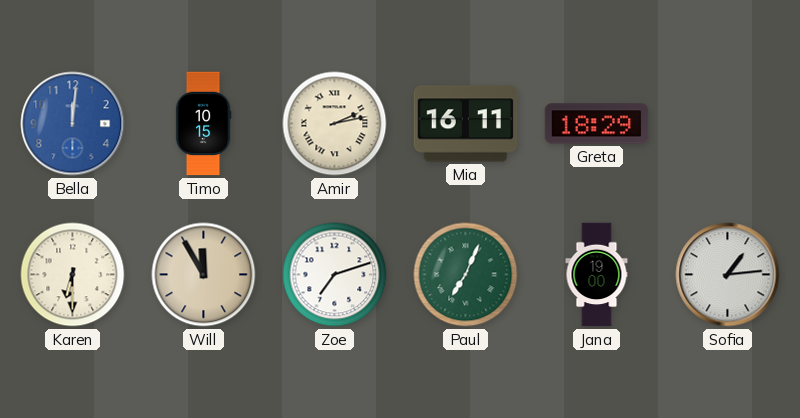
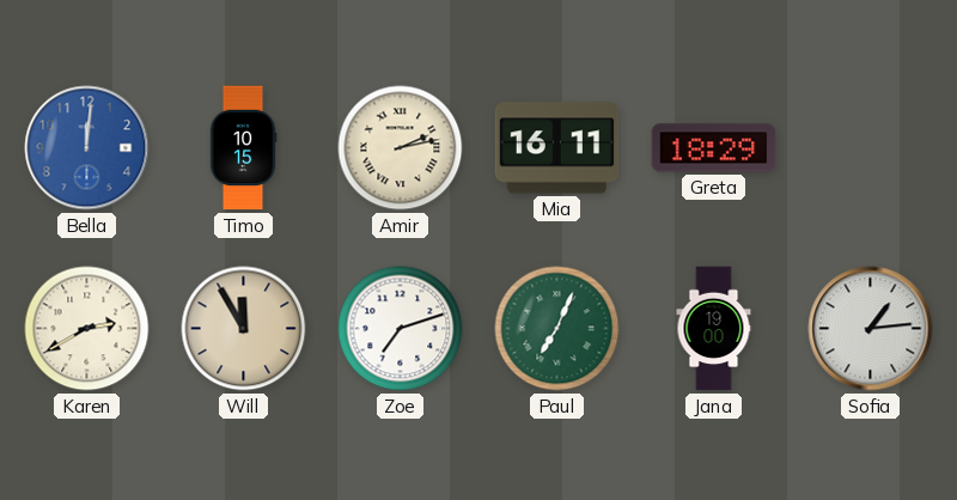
Karen: 6:30 -> 2:40 (87, 329)
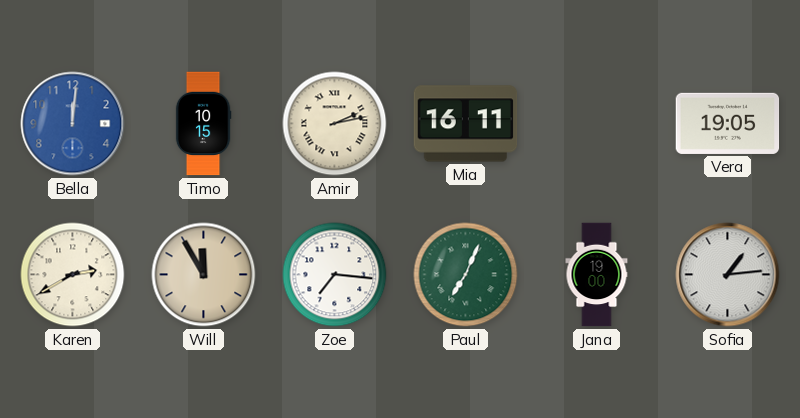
Greta: 18:29 -> none (714, 148)
Vera: none -> 19:05 (728, 123)
Zoe: 7:12 -> 7:16 (335, 275)
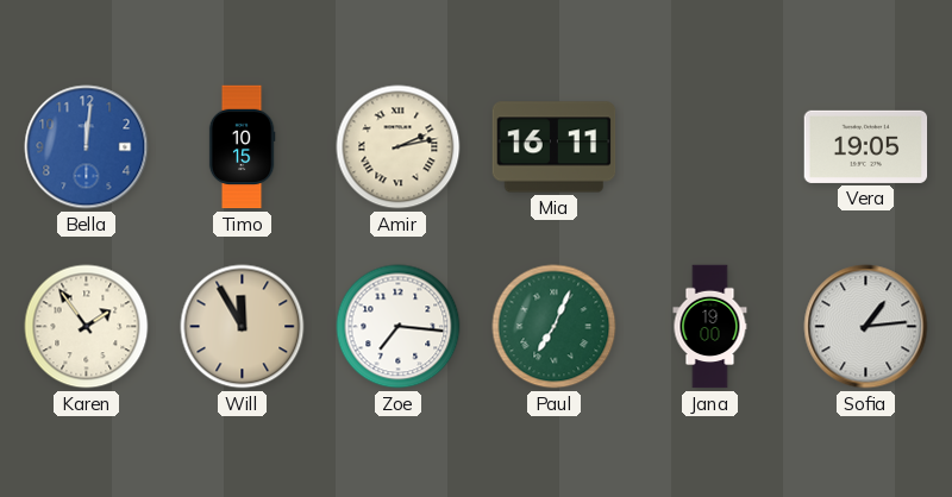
Karen: 2:40 -> 1:54 (87, 327)
